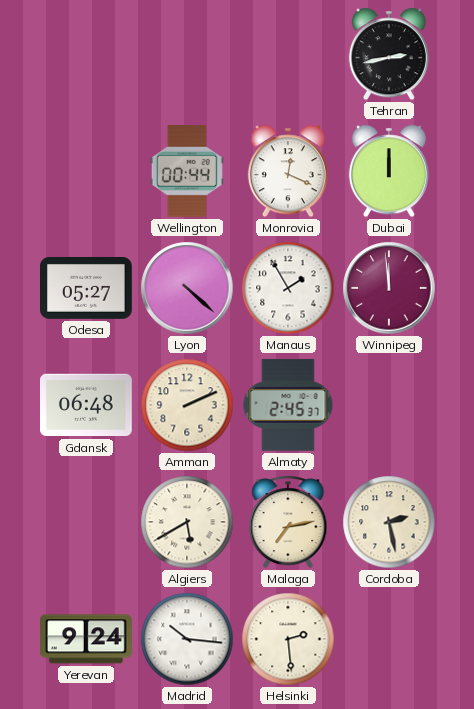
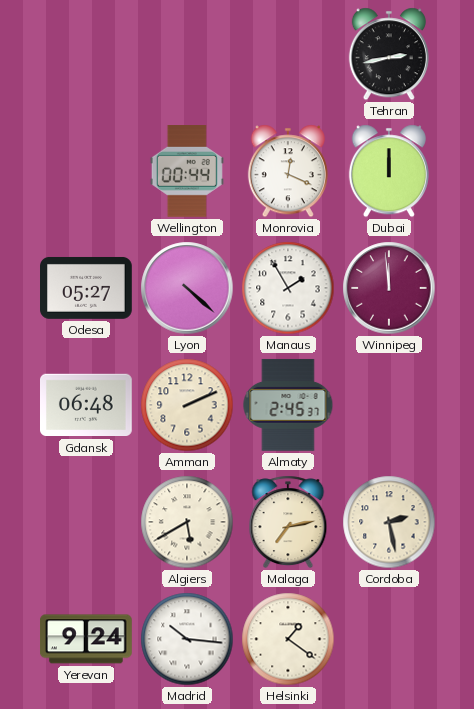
Helsinki: 2:29 -> 1:21 (288, 639)
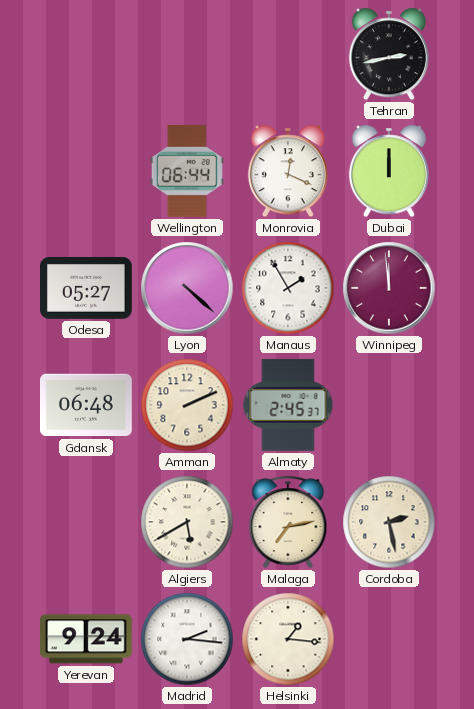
Wellington: 00:44 -> 06:44 (187, 172)
Madrid: 10:16 -> 2:16 (187, 639)
Helsinki: 1:21 -> 1:16 (288, 639)
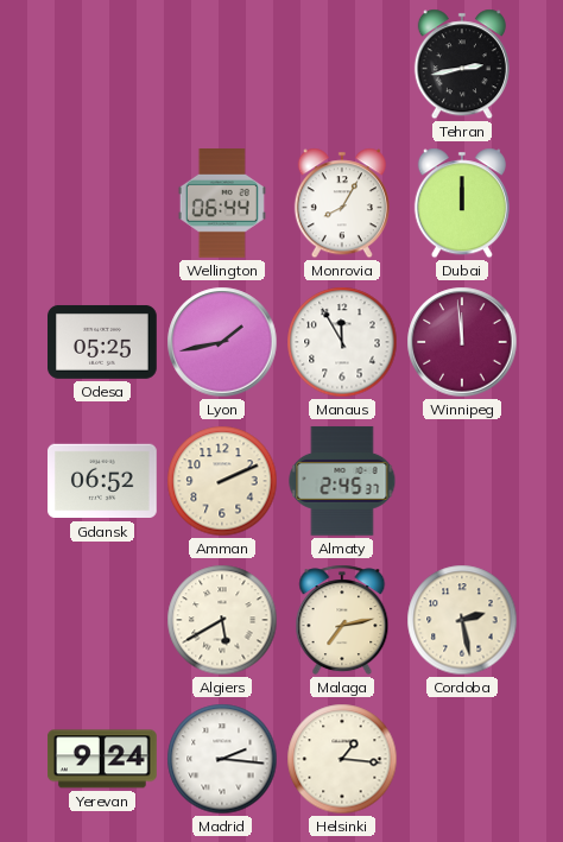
Monrovia: 12:19 -> 8:05 (342, 203)
Odesa: 05:27 -> 05:25 (103, 342)
Lyon: 4:22 -> 1:43 (222, 342)
Manaus: 1:55 -> 11:55 (342, 342)
Gdansk: 06:48 -> 06:52 (103, 481)
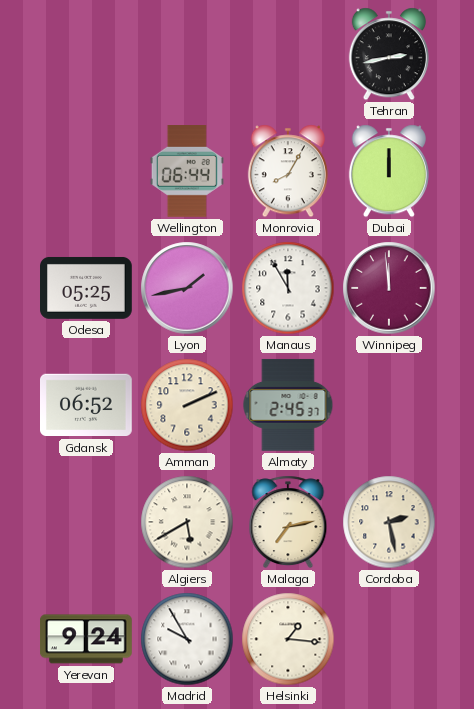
Madrid: 2:16 -> 9:55 (187, 639)
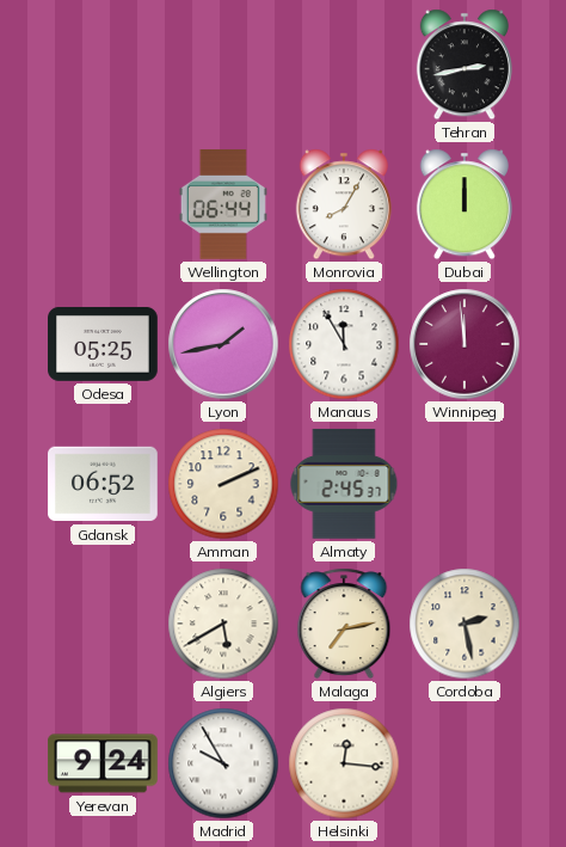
Helsinki: 1:16 -> 12:16 (344, 763)
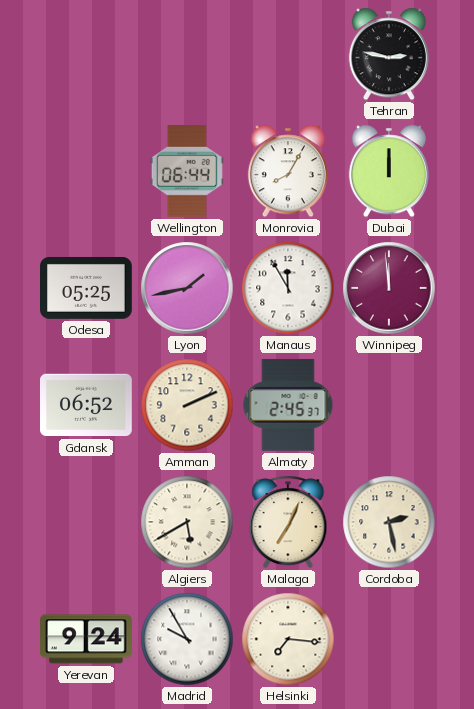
Tehran: 2:43 -> 2:47 (389, 54)
Malaga: 7:13 -> 7:04 (288, 522)
Helsinki: 12:16 -> 7:16 (288, 639)
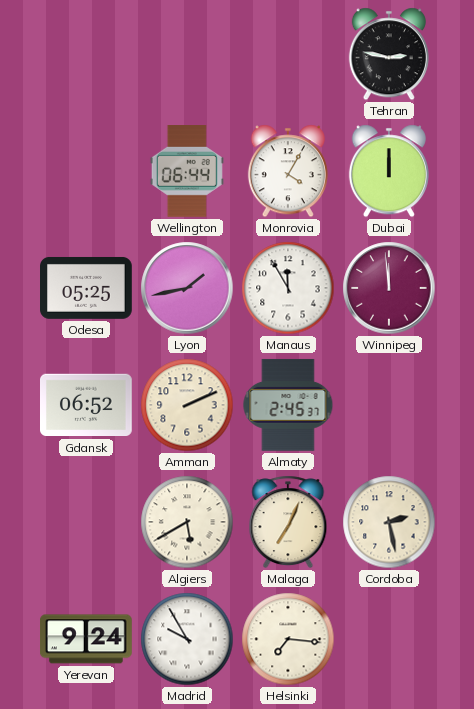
Monrovia: 8:05 -> 4:05 (288, 171)
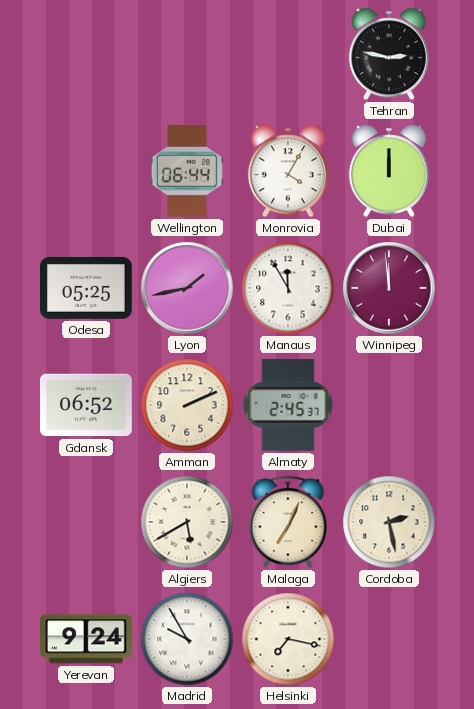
Helsinki: 7:16 -> 7:17 (288, 639)
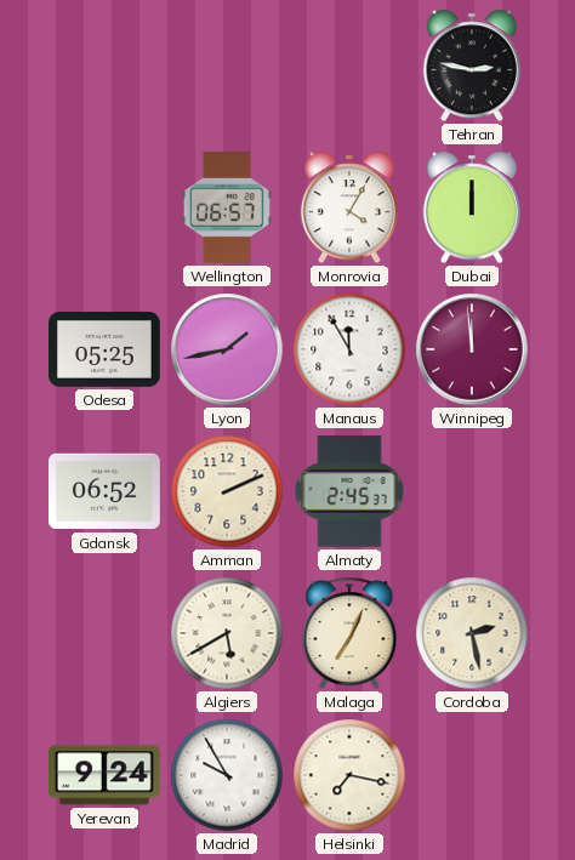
Wellington: 06:44 -> 06:57 (227, 209)
